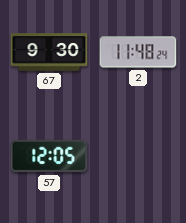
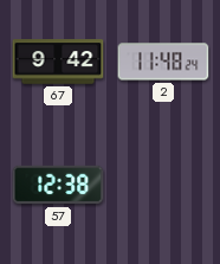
67: 9:30 -> 9:42 (58, 62)
57: 12:05 -> 12:38 (58, 185)
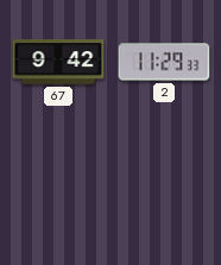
2: 11:48 -> 11:29 (164, 62)
57: 12:38 -> none (58, 185)
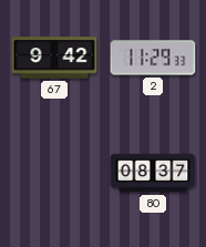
80: none -> 08:37 (153, 173)
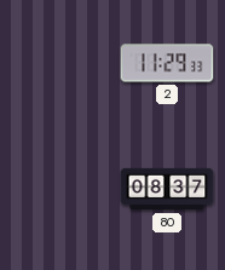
67: 9:42 -> none (54, 58)
